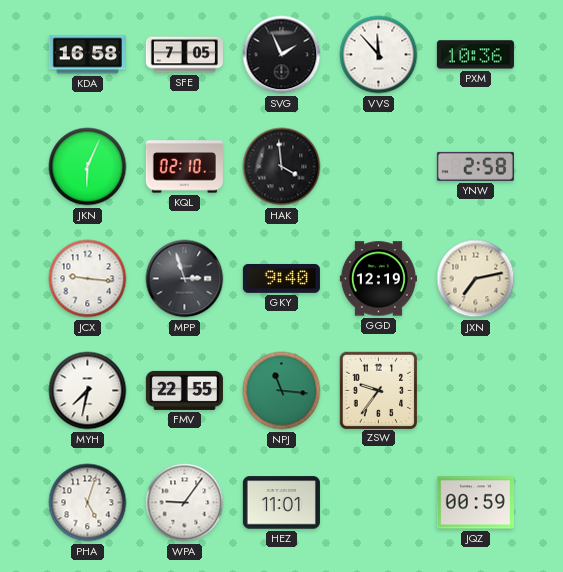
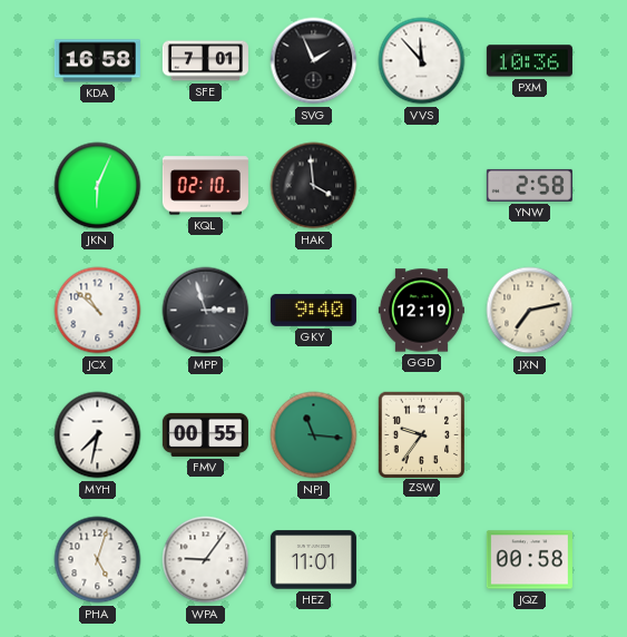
SFE: 7:05 -> 7:01 (205, 61)
JCX: 9:16 -> 10:52 (98, 311)
FMV: 22:55 -> 00:55 (205, 434)
JQZ: 00:59 -> 00:58 (529, 560)
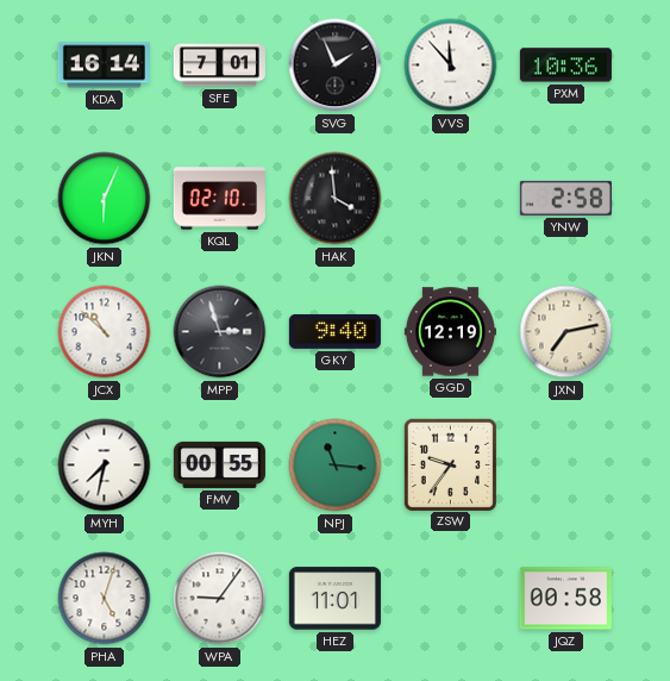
KDA: 16:58 -> 16:14 (104, 65)
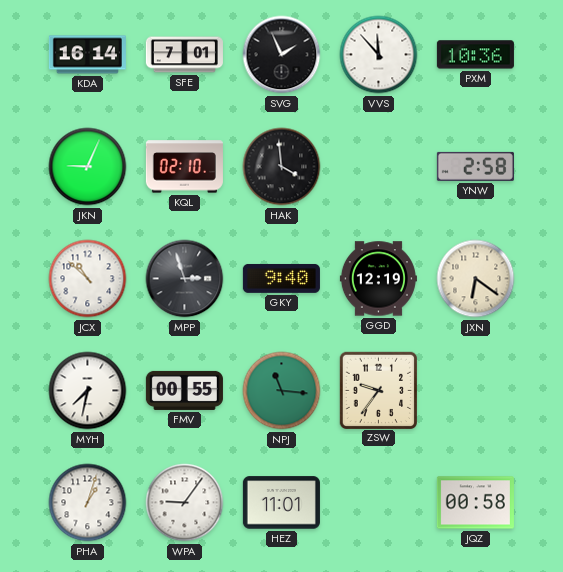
JKN: 6:04 -> 9:04 (88, 167)
JXN: 7:13 -> 6:21 (476, 279)
PHA: 5:03 -> 1:03 (88, 503)
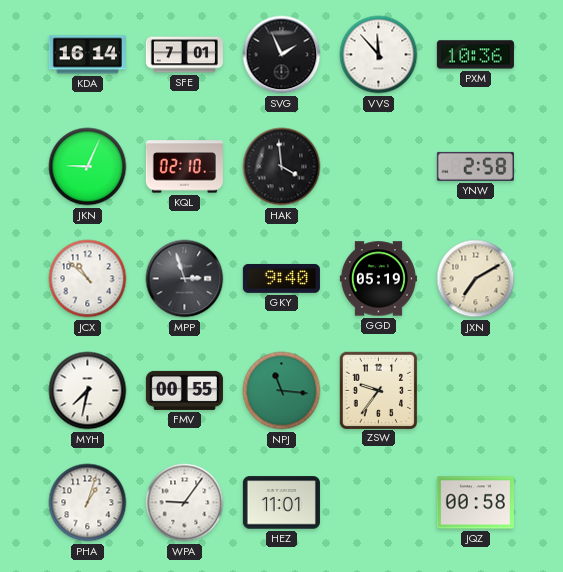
GGD: 12:19 -> 05:19 (378, 279)
JXN: 6:21 -> 7:10 (476, 279)
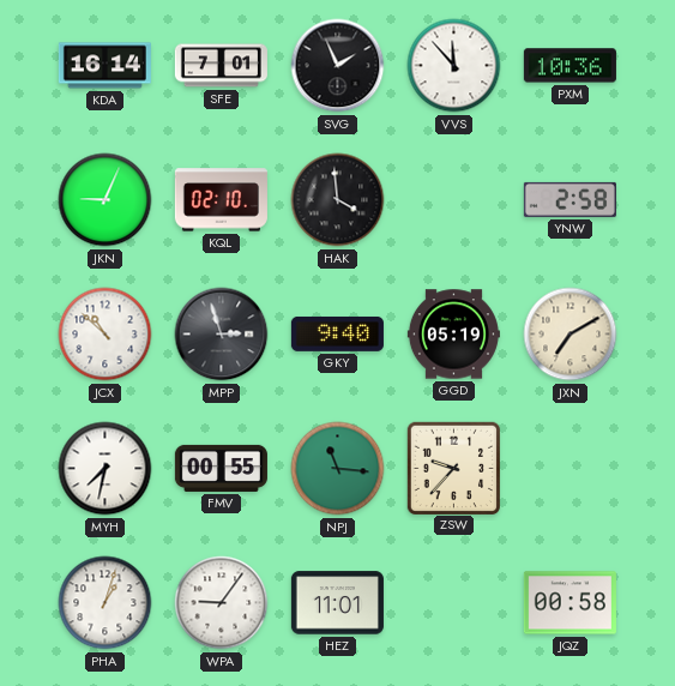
ZSW: 9:36 -> 9:37 (453, 468)
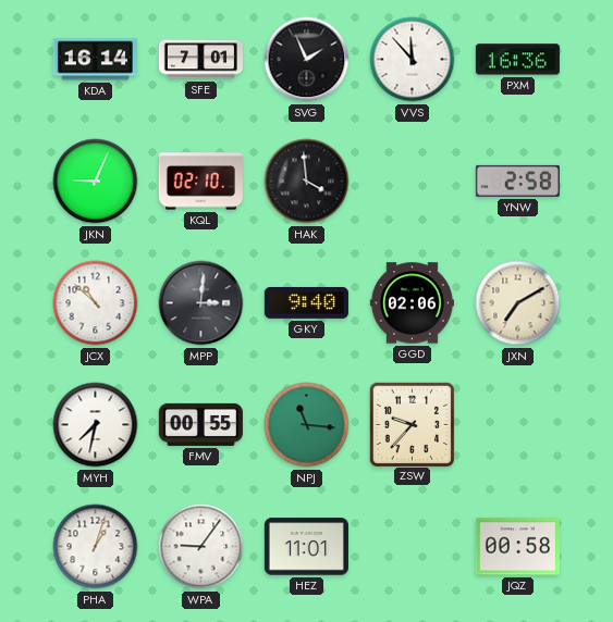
PXM: 10:36 -> 16:36 (517, 60)
MPP: 2:57 -> 3:01 (201, 303)
GGD: 05:19 -> 02:06 (412, 303)
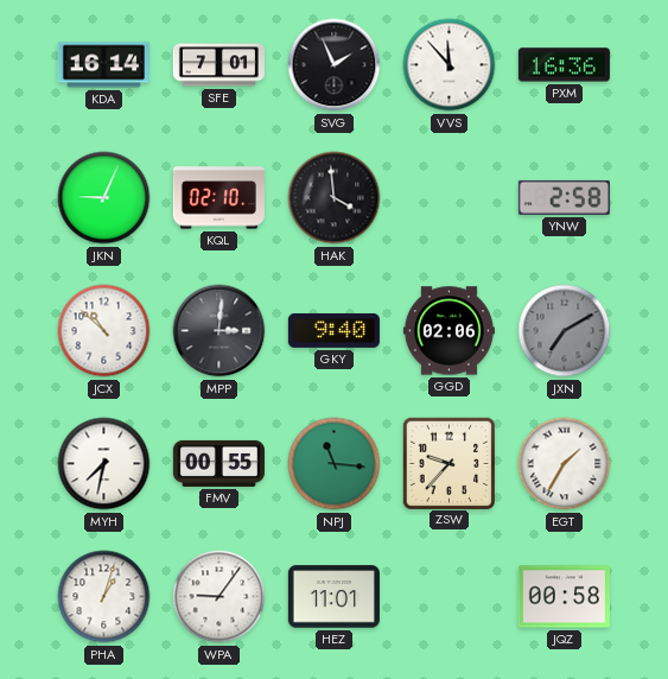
JXN dial: cream -> grey (565, 331)
EGT: none -> 1:35 (565, 464)
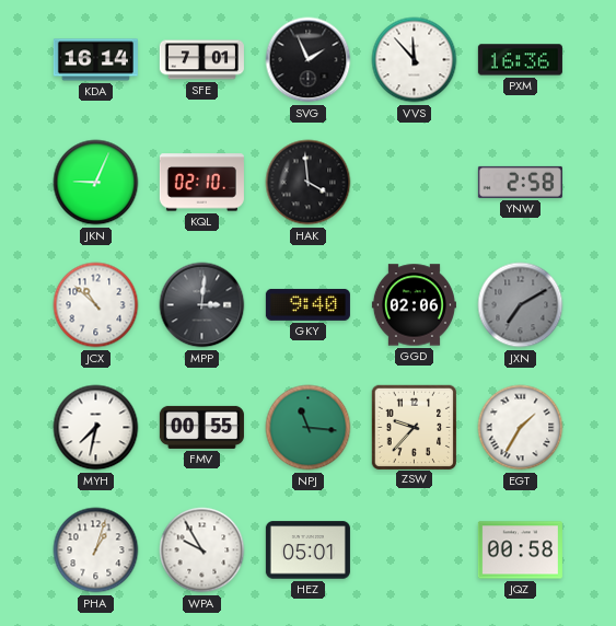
WPA: 9:06 -> 9:55 (202, 550)
HEZ: 11:01 -> 05:01 (307, 550)
